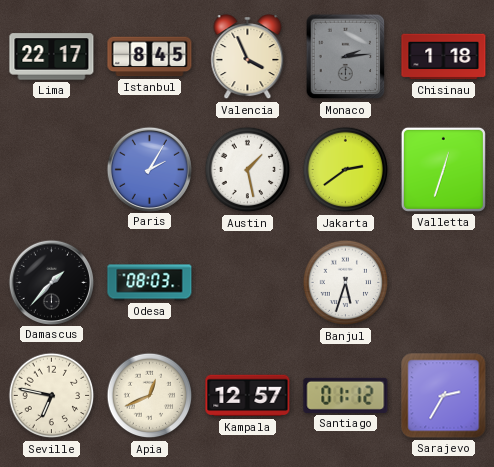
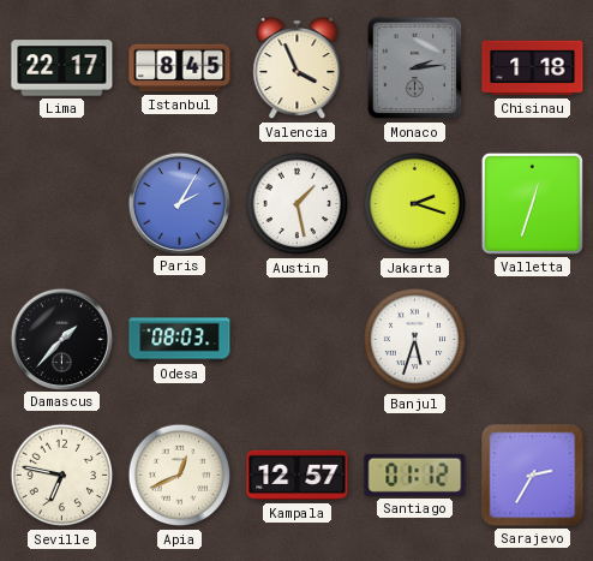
Jakarta: 2:39 -> 2:18 (415, 204)
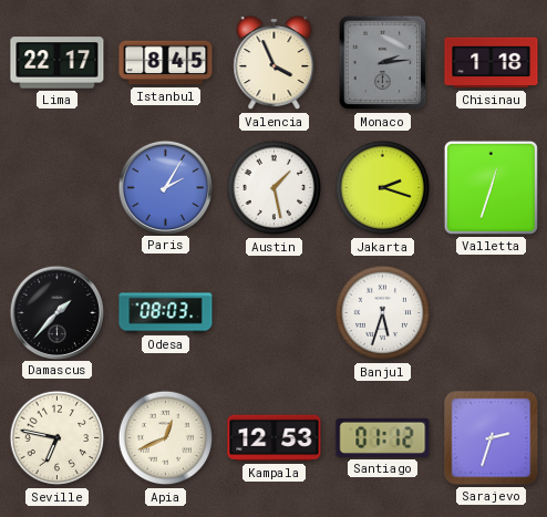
Kampala: 12:57 -> 12:53 (275, 438)
Sarajevo: 2:35 -> 2:33 (492, 438)
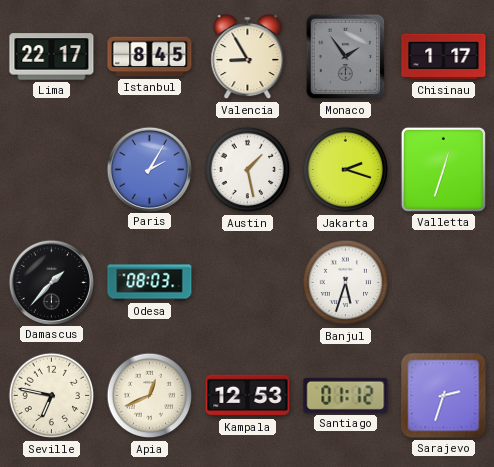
Valencia: 3:56 -> 8:55 (248, 57)
Monaco: 2:14 -> 1:54 (346, 57)
Chisinau: 1:18 -> 1:17 (444, 57)
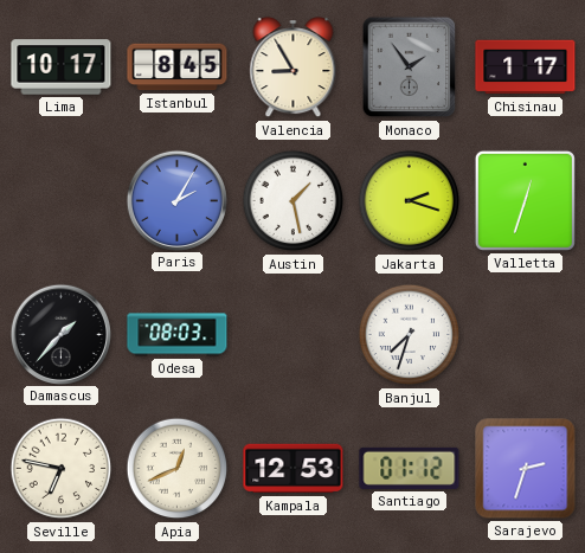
Lima: 22:17 -> 10:17 (62, 67)
Banjul: 5:33 -> 7:33 (410, 335)
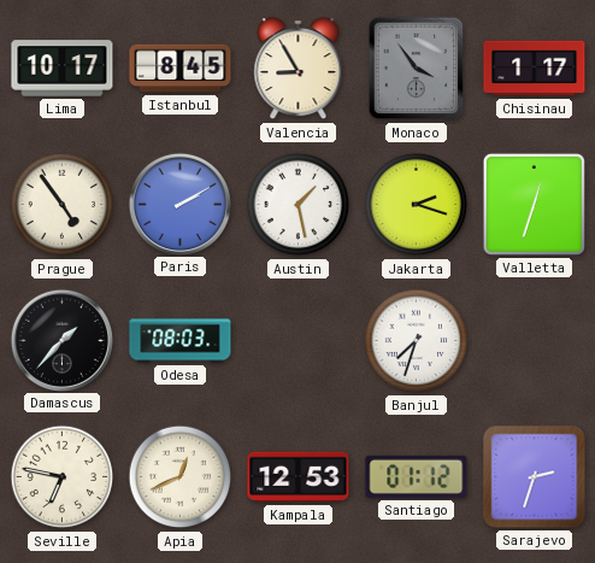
Monaco: 1:54 -> 3:54 (417, 69)
Prague: none -> 4:54 (63, 205)
Paris: 2:05 -> 2:10 (179, 204)
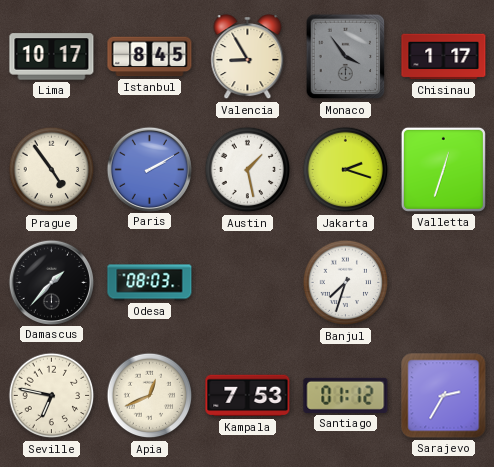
Kampala: 12:53 -> 7:53 (248, 396)
Sarajevo: 2:33 -> 2:35 (444, 396)
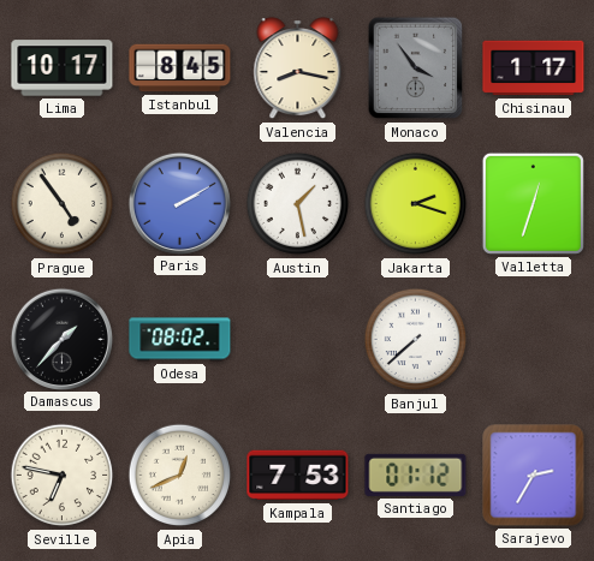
Valencia: 8:55 -> 8:17 (298, 68)
Odesa: 08:03 -> 08:02 (180, 340)
Banjul: 7:33 -> 7:38 (416, 340)
